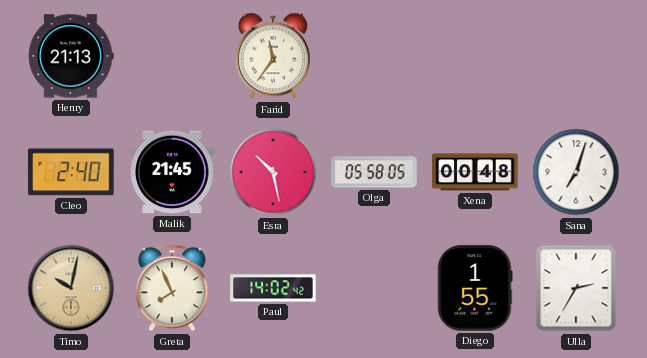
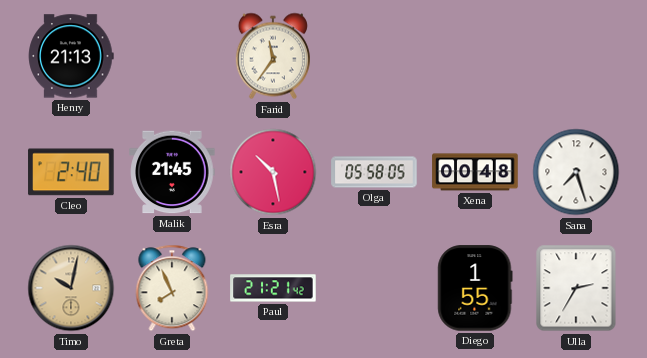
Sana: 7:03 -> 7:27 (576, 172)
Paul: 14:02 -> 21:21 (273, 288)
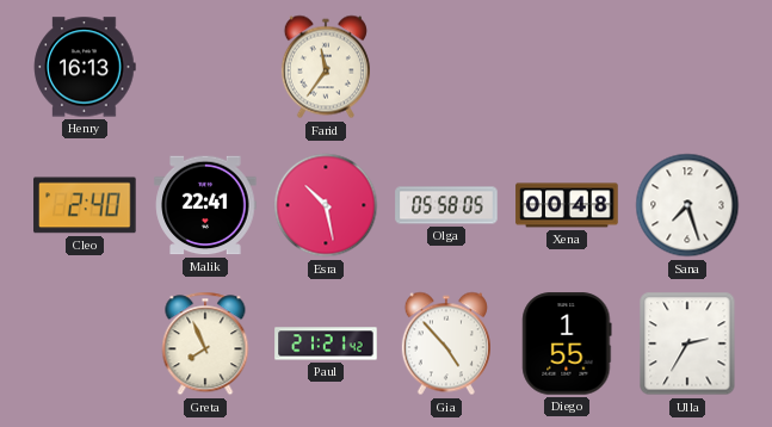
Henry: 21:13 -> 16:13 (85, 67)
Malik: 21:45 -> 22:41 (205, 205)
Timo: 10:02 -> none (71, 288)
Gia: none -> 4:53 (446, 344)
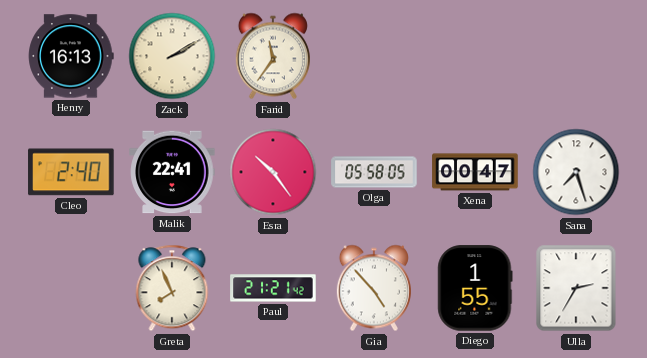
Zack: none -> 2:10 (172, 56)
Esra: 10:28 -> 10:24 (273, 172)
Xena: 00:48 -> 00:47 (475, 172)
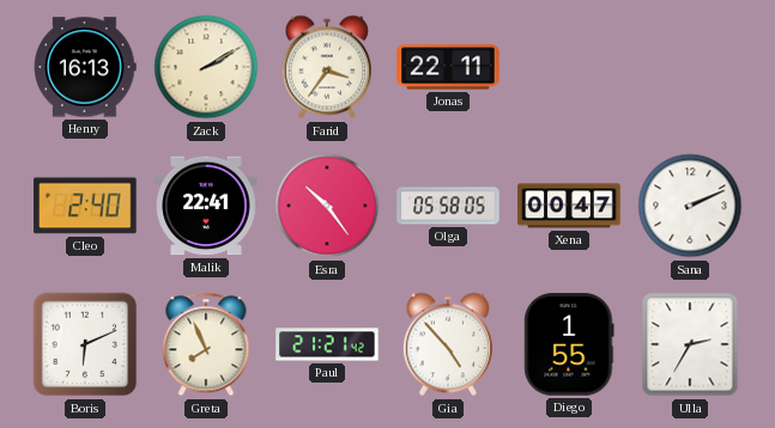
Farid: 11:36 -> 3:36 (327, 67)
Jonas: none -> 22:11 (448, 67)
Sana: 7:27 -> 2:11 (690, 206)
Boris: none -> 6:11 (85, 344)
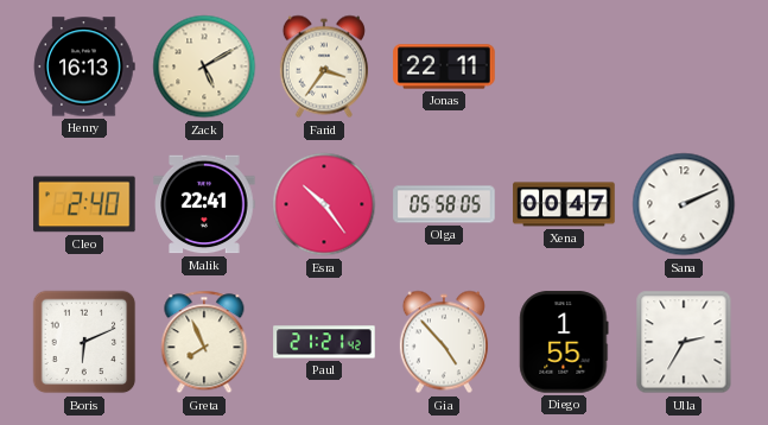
Zack: 2:10 -> 5:10 (204, 66)
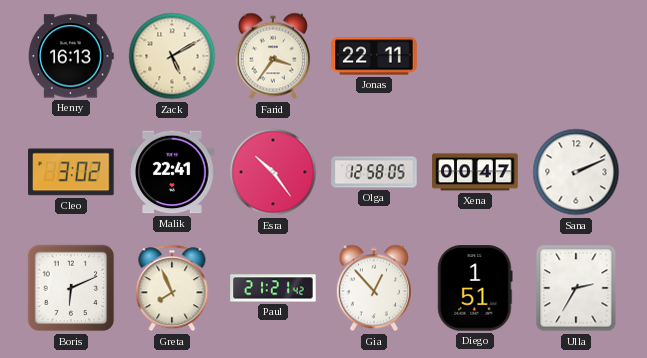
Cleo: 2:40 -> 3:02 (71, 172)
Olga: 05:58 -> 12:58 (374, 172)
Gia: 4:53 -> 12:53 (374, 288)
Diego: 1:55 -> 1:51 (475, 288)
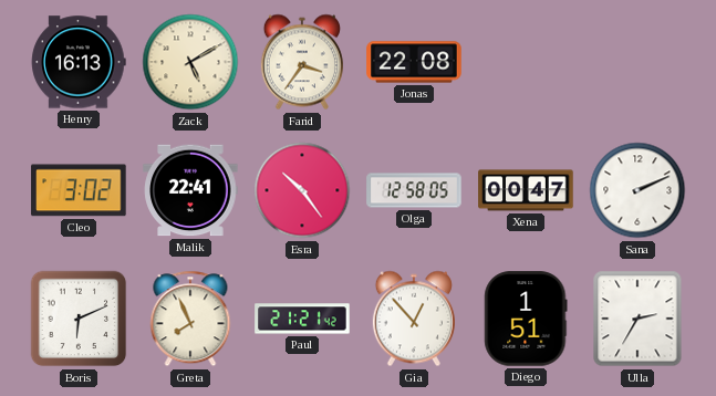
Jonas: 22:11 -> 22:08 (414, 62)
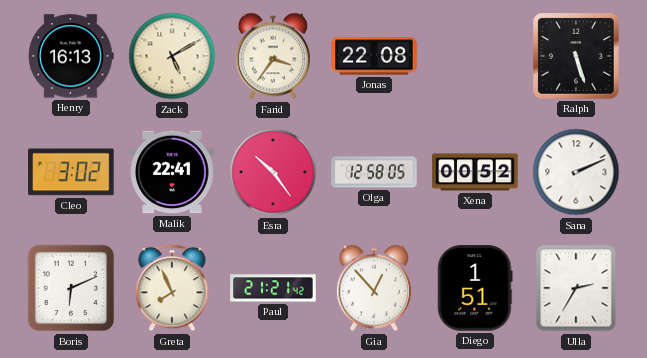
Ralph: none -> 5:27 (576, 56)
Xena: 00:47 -> 00:52 (475, 172)
